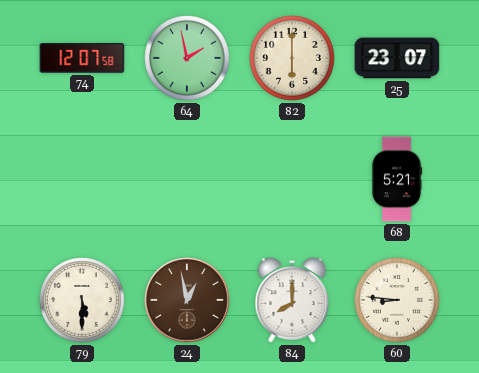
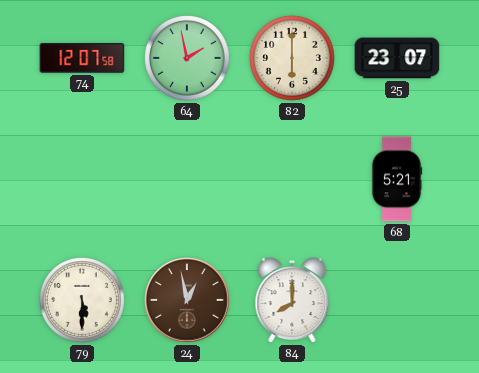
60: 8:46 -> none (398, 301)
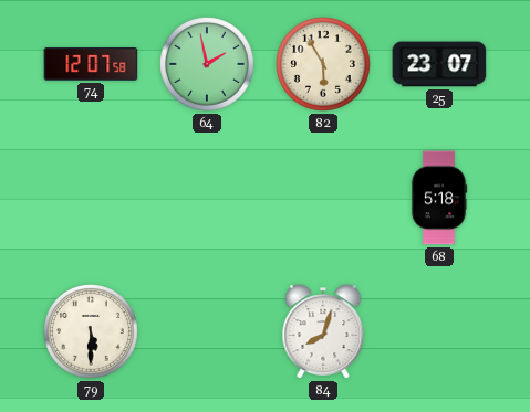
82: 6:00 -> 5:55 (324, 65)
68: 5:21 -> 5:18 (439, 198)
24: 12:58 -> none (187, 300)
84: 8:00 -> 8:03 (323, 331)
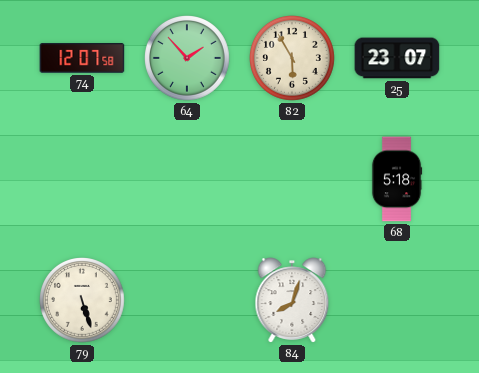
64: 1:58 -> 1:53 (188, 59)
79: 5:30 -> 5:27 (83, 301)
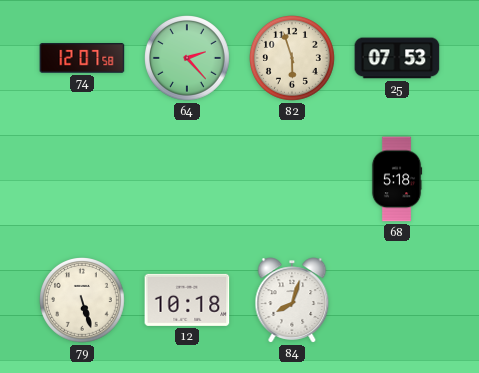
64: 1:53 -> 2:23 (188, 59)
82: 5:55 -> 5:57 (293, 59)
25: 23:07 -> 07:53 (397, 58)
12: none -> 10:18 (187, 300)
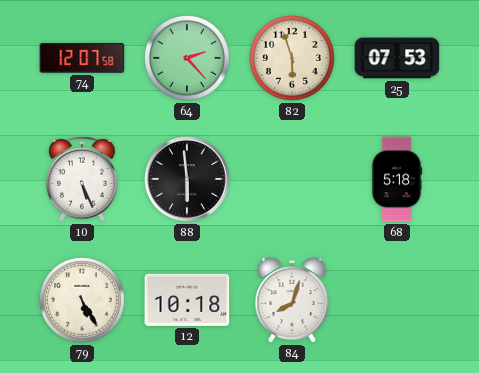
10: none -> 5:26 (83, 179)
88: none -> 5:59 (187, 179)
79: 5:27 -> 5:25 (83, 301)
